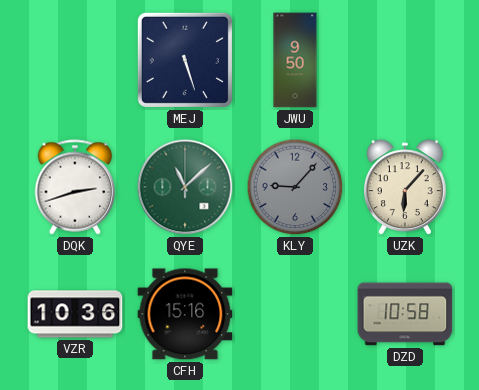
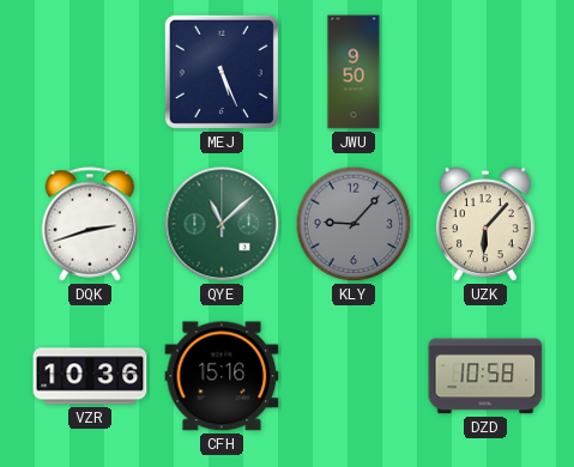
MEJ: 5:27 -> 5:26 (222, 72)
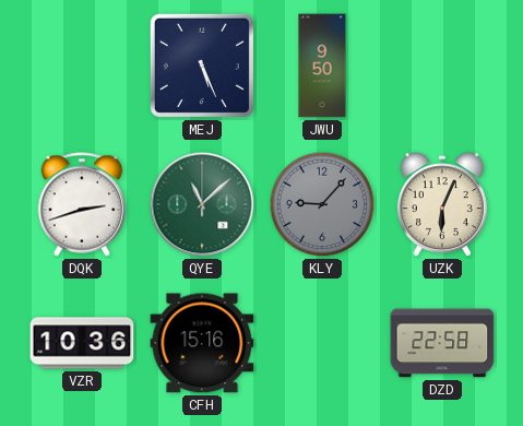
UZK: 6:07 -> 6:04 (442, 205)
DZD: 10:58 -> 22:58 (442, 343)
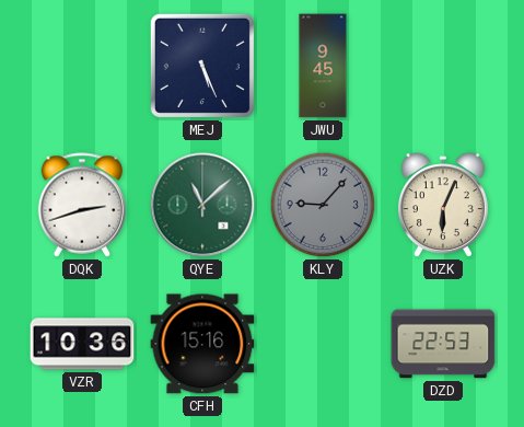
JWU: 9:50 -> 9:45 (323, 66)
DZD: 22:58 -> 22:53 (443, 344)
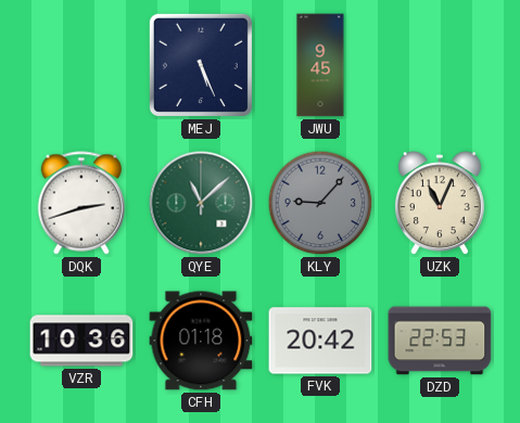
UZK: 6:04 -> 11:04 (440, 204)
CFH: 15:16 -> 01:18 (201, 341)
FVK: none -> 20:42 (320, 341)
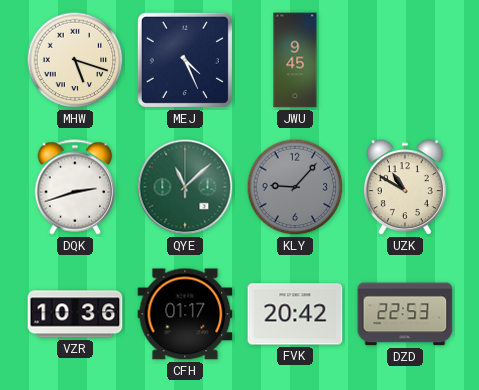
MHW: none -> 5:18 (75, 60)
MEJ: 5:26 -> 4:26 (185, 60)
UZK: 11:04 -> 10:50 (405, 188)
CFH: 01:18 -> 01:17 (185, 314)
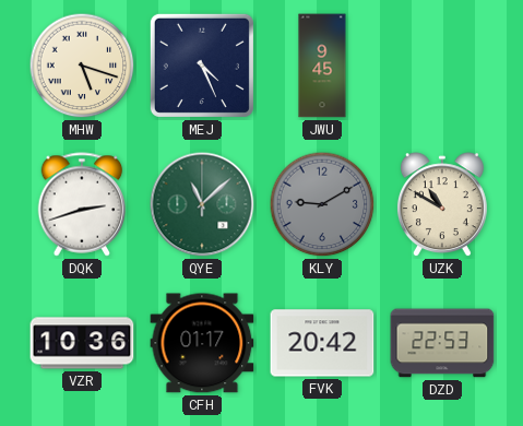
KLY: 9:07 -> 9:10 (322, 204)
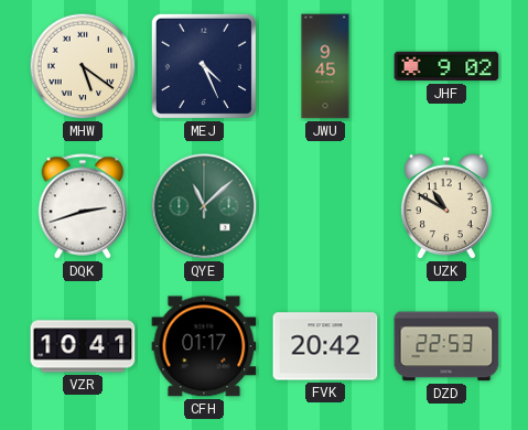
MHW: 5:18 -> 5:21 (83, 66)
JHF: none -> 9:02 (446, 66)
KLY: 9:10 -> none (322, 204)
VZR: 10:36 -> 10:41 (83, 346)
